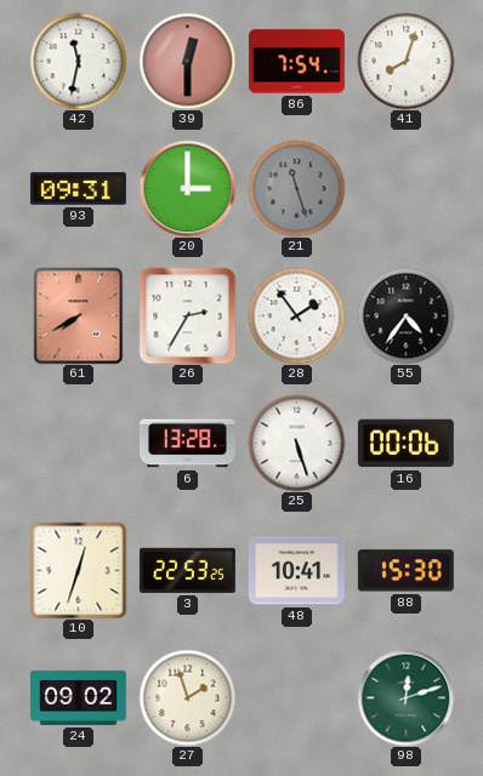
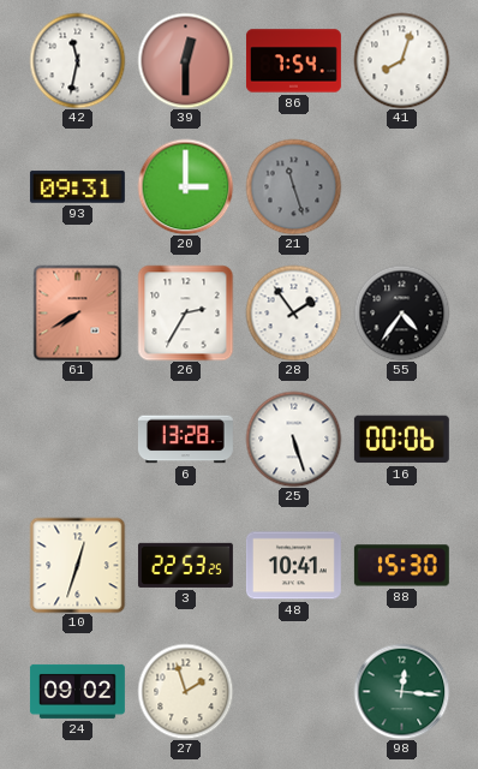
98: 12:12 -> 12:16 (401, 691)
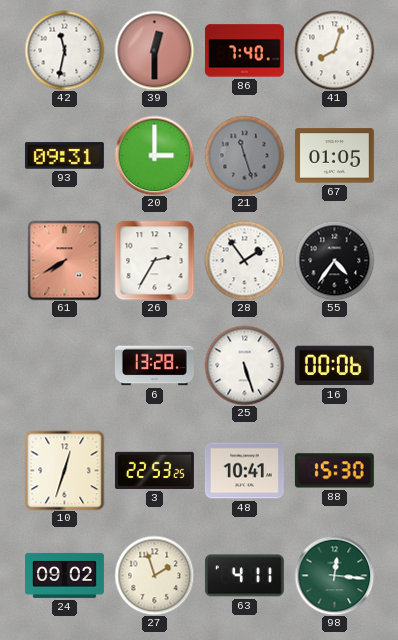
86: 7:54 -> 7:40 (244, 51)
67: none -> 01:05 (334, 156)
63: none -> 4:11 (244, 576)
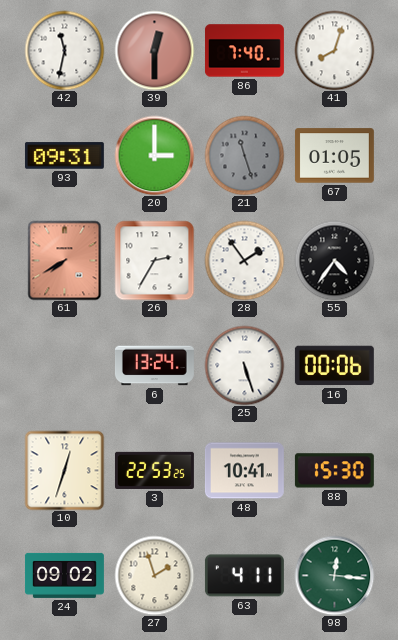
6: 13:28 -> 13:24 (154, 366)
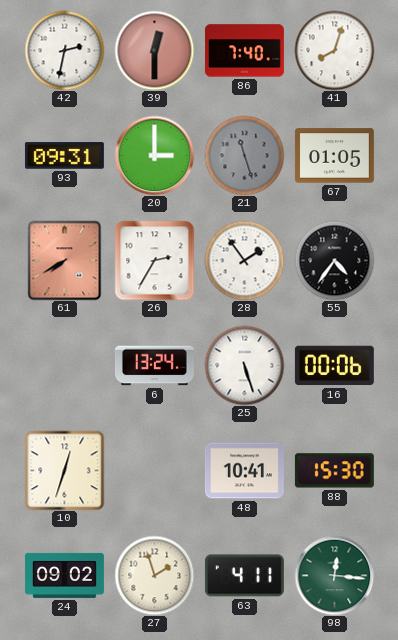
42: 11:32 -> 2:32 (64, 50)
3: 22:53 -> none (154, 470)
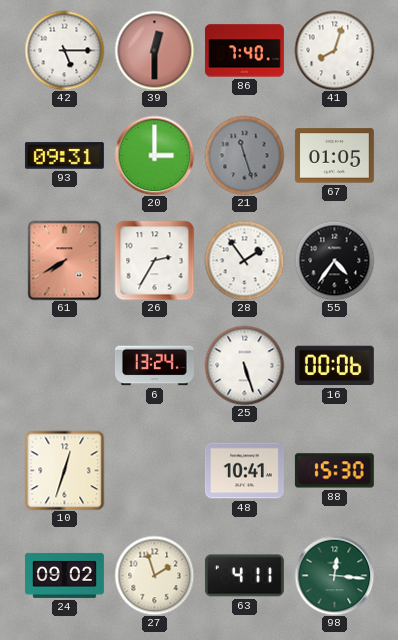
42: 2:32 -> 5:15 (64, 50)
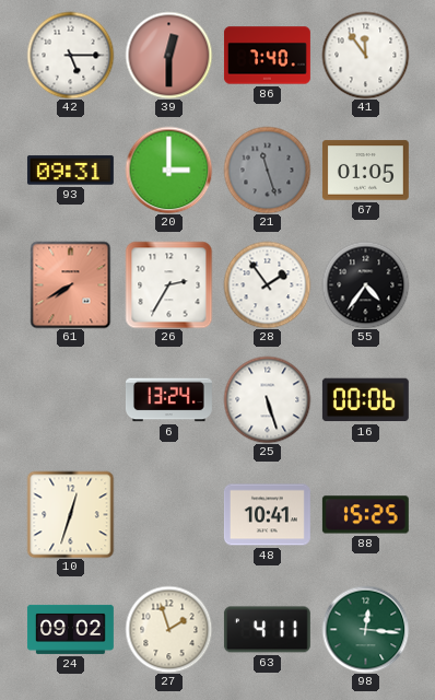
41: 8:03 -> 11:54 (365, 55)
88: 15:30 -> 15:25 (365, 515)
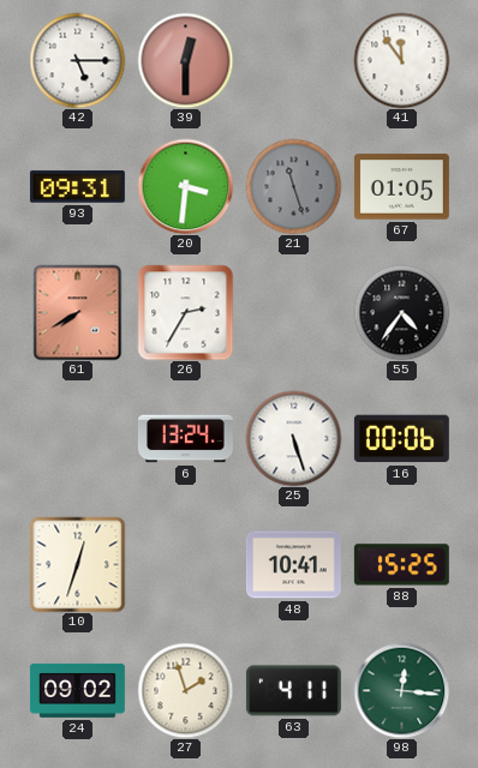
86: 7:40 -> none (267, 56)
20: 3:00 -> 3:31 (185, 186)
28: 1:54 -> none (267, 284)
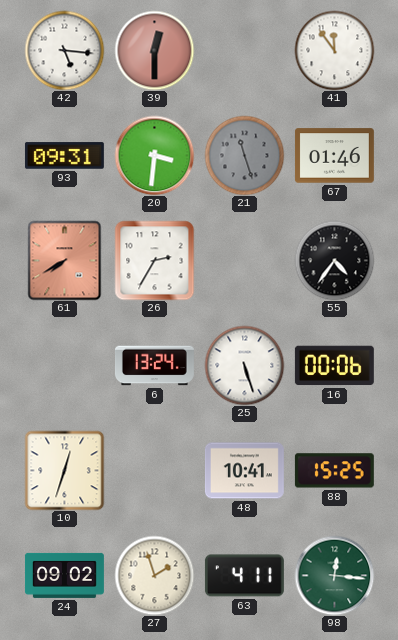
42: 5:15 -> 5:16 (64, 50)
67: 01:05 -> 01:46 (334, 156)
